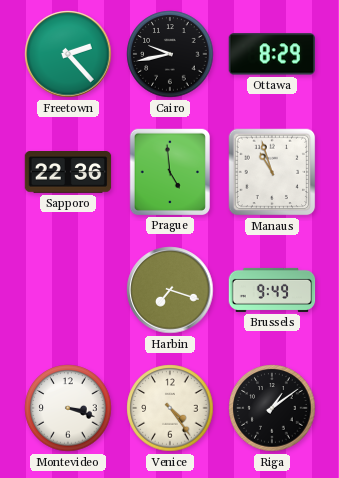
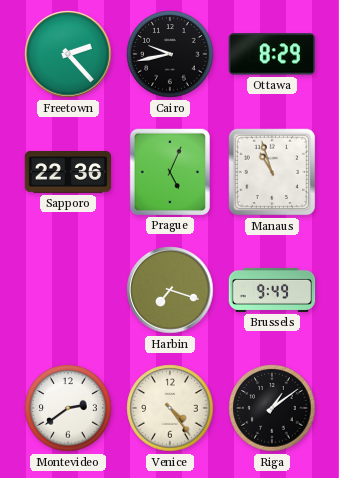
Prague: 4:59 -> 5:04 (169, 171)
Montevideo: 3:18 -> 2:39 (68, 408)
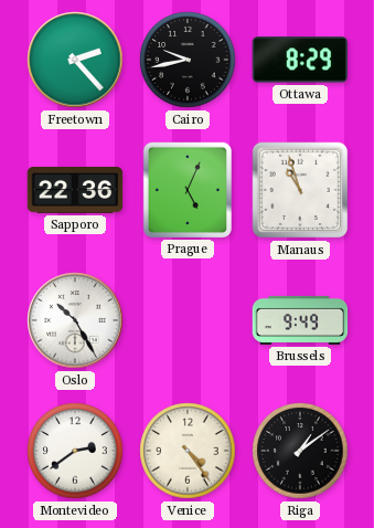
Oslo: none -> 10:25 (75, 320)
Harbin: 7:18 -> none (170, 290)
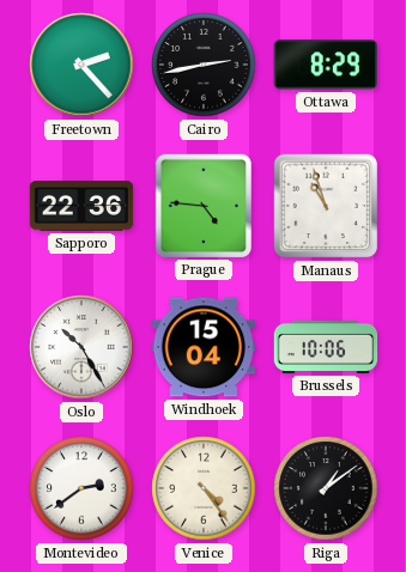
Cairo: 9:43 -> 2:43 (204, 65)
Prague: 5:04 -> 4:46 (202, 205)
Windhoek: none -> 15:04 (204, 347)
Brussels: 9:49 -> 10:06 (326, 347)
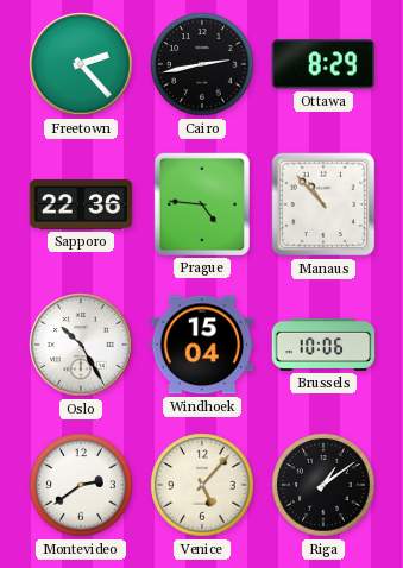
Manaus: 10:57 -> 10:53 (323, 204)
Venice: 4:24 -> 5:07 (202, 485)
